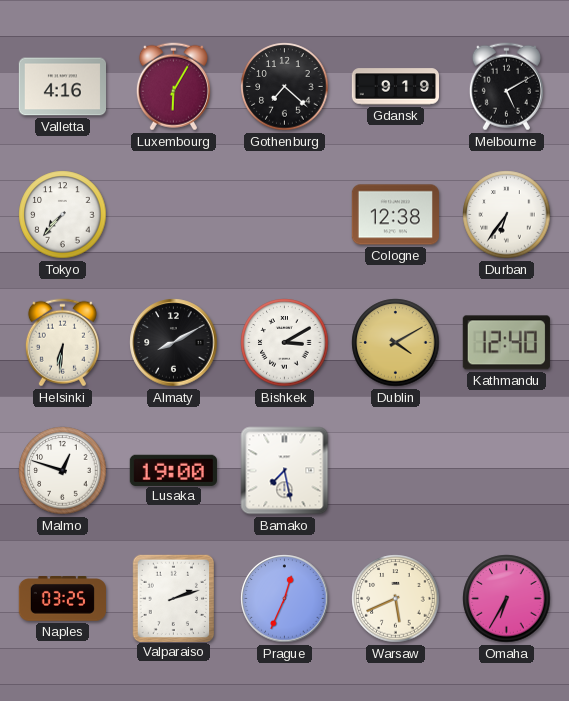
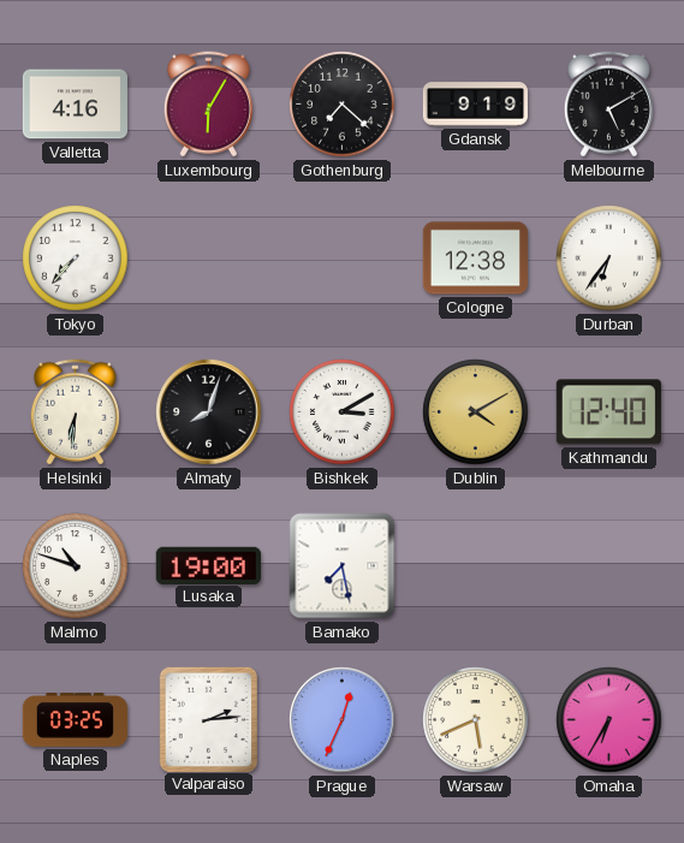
Almaty: 8:10 -> 8:03 (209, 412)
Malmo: 12:48 -> 10:48 (76, 566)
Valparaiso: 2:12 -> 2:14 (208, 719)
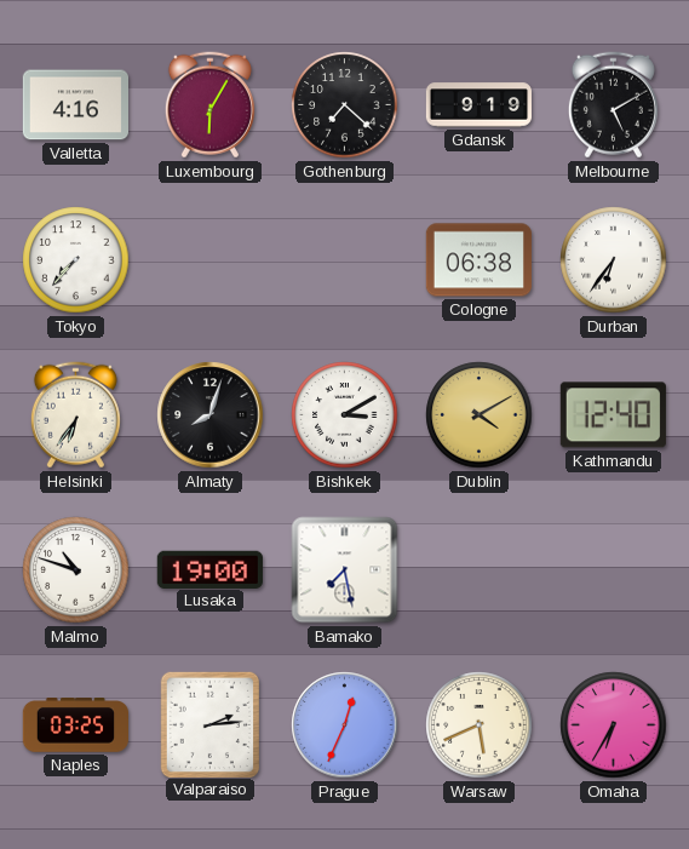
Cologne: 12:38 -> 06:38 (478, 260)
Helsinki: 6:31 -> 6:36 (75, 415)
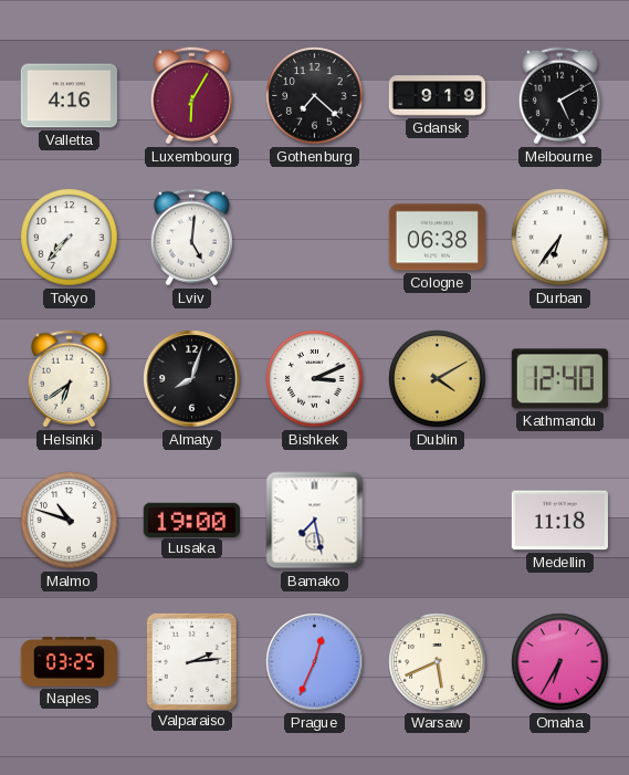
Lviv: none -> 5:01 (191, 238)
Helsinki: 6:36 -> 6:39 (69, 379)
Bishkek: 3:10 -> 3:11 (315, 379)
Medellin: none -> 11:18 (559, 521)
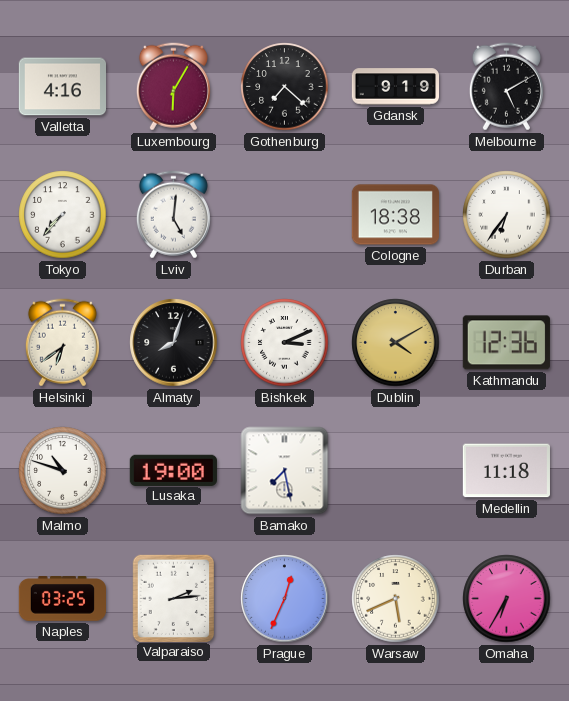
Cologne: 06:38 -> 18:38 (395, 215)
Kathmandu: 12:40 -> 12:36 (506, 343)
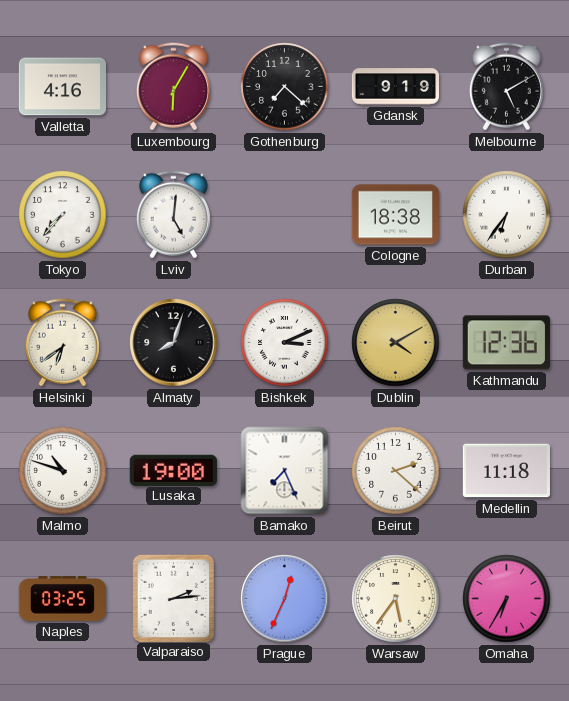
Bamako: 7:28 -> 7:26 (285, 471)
Beirut: none -> 2:22 (396, 471)
Warsaw: 5:41 -> 5:36 (396, 599)
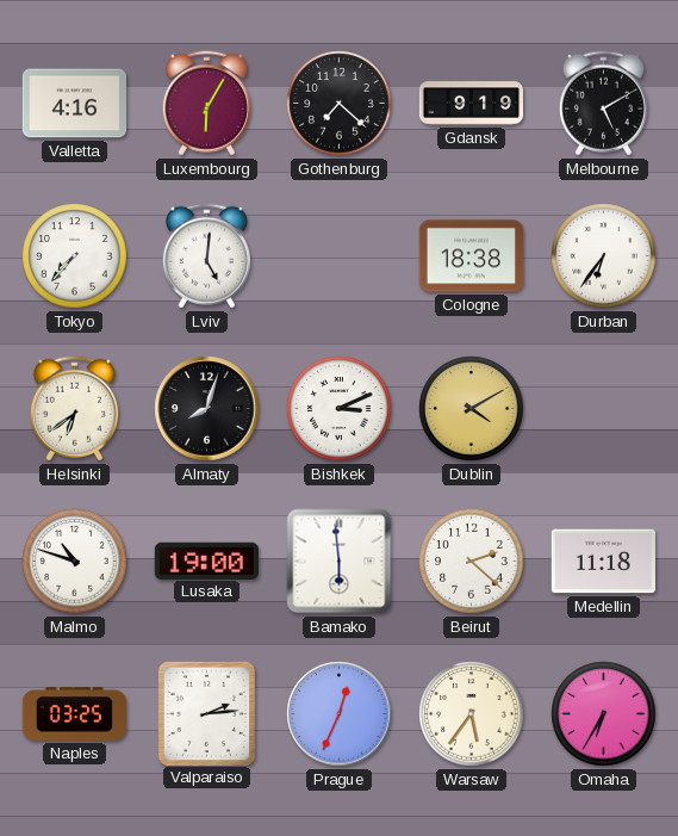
Kathmandu: 12:36 -> none (506, 343)
Bamako: 7:26 -> 5:59 (340, 562)
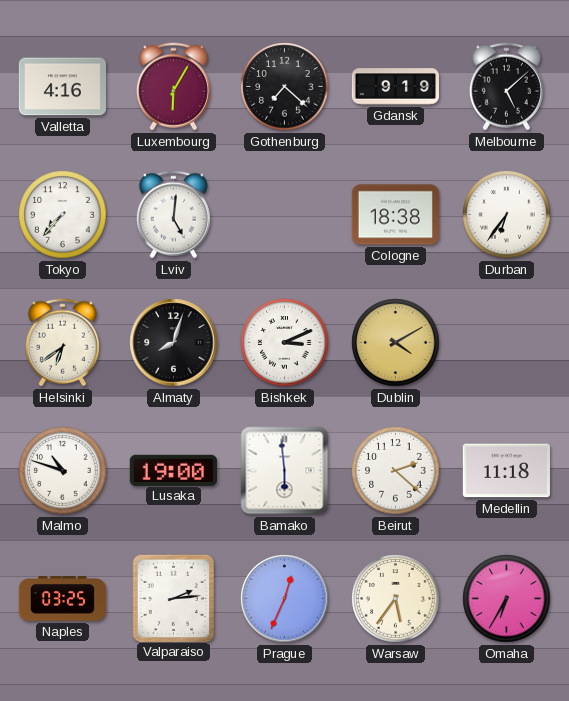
Melbourne: 5:10 -> 5:08 (506, 87)
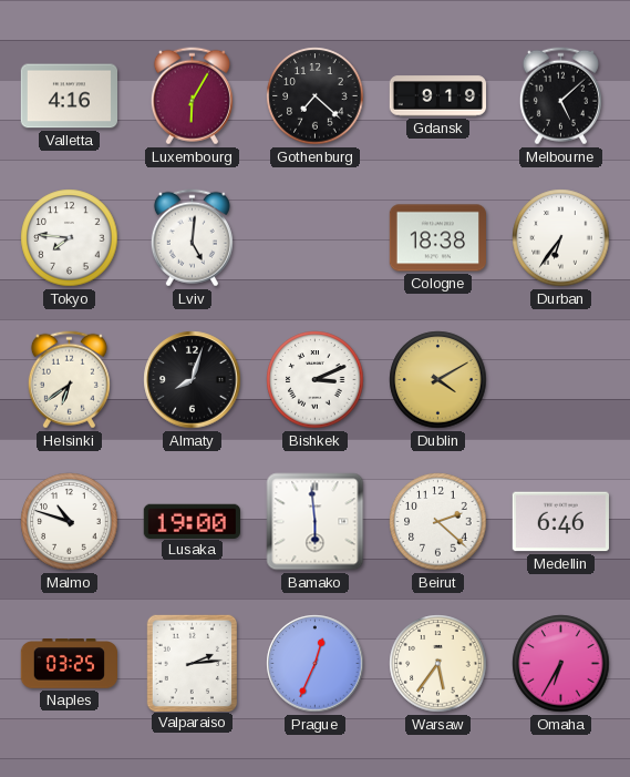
Tokyo: 7:37 -> 7:46 (70, 238)
Medellin: 11:18 -> 6:46 (560, 522)
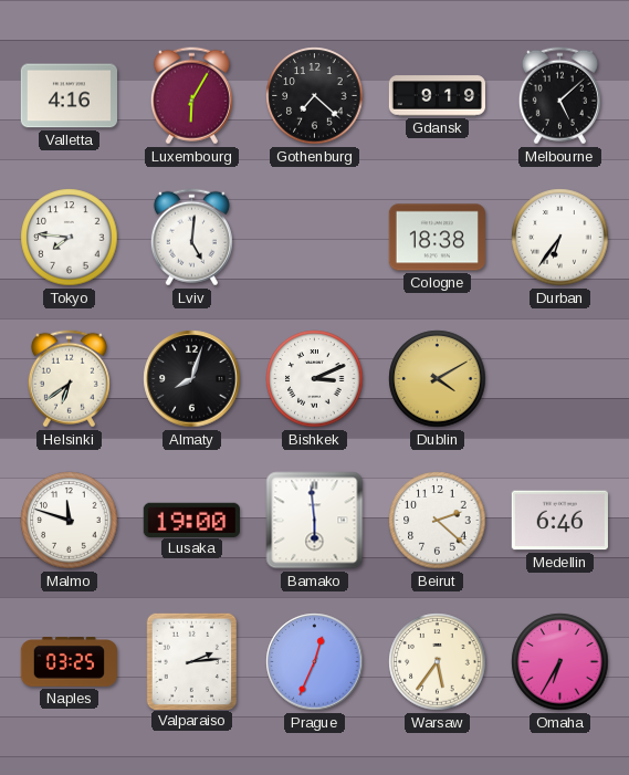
Malmo: 10:48 -> 11:48 (70, 521)
